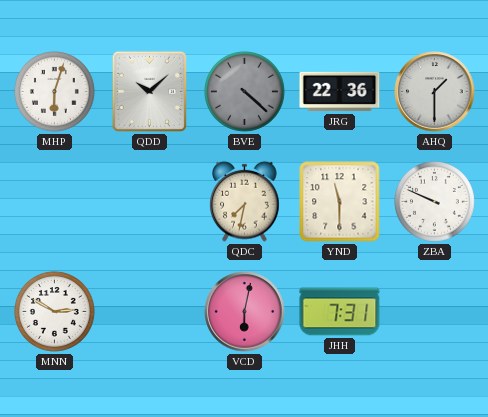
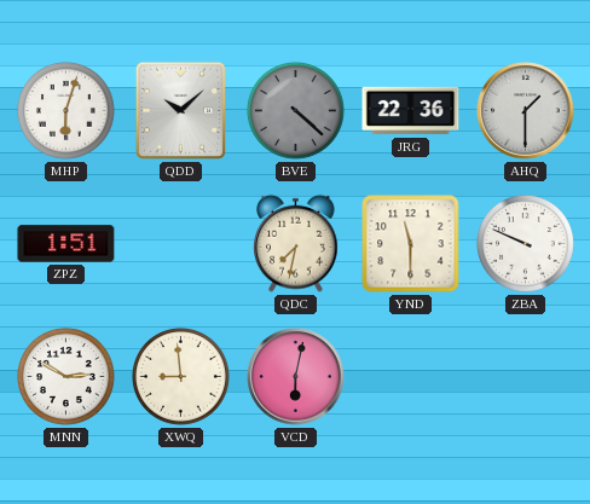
ZPZ: none -> 1:51 (66, 244)
XWQ: none -> 8:59 (181, 377)
JHH: 7:31 -> none (340, 312)
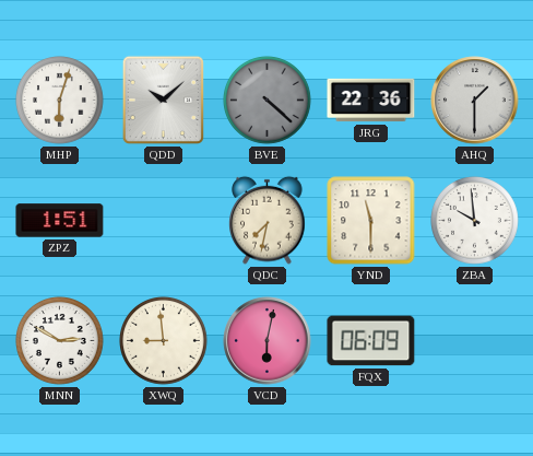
ZBA: 9:49 -> 9:59 (475, 221)
FQX: none -> 06:09 (371, 341)
